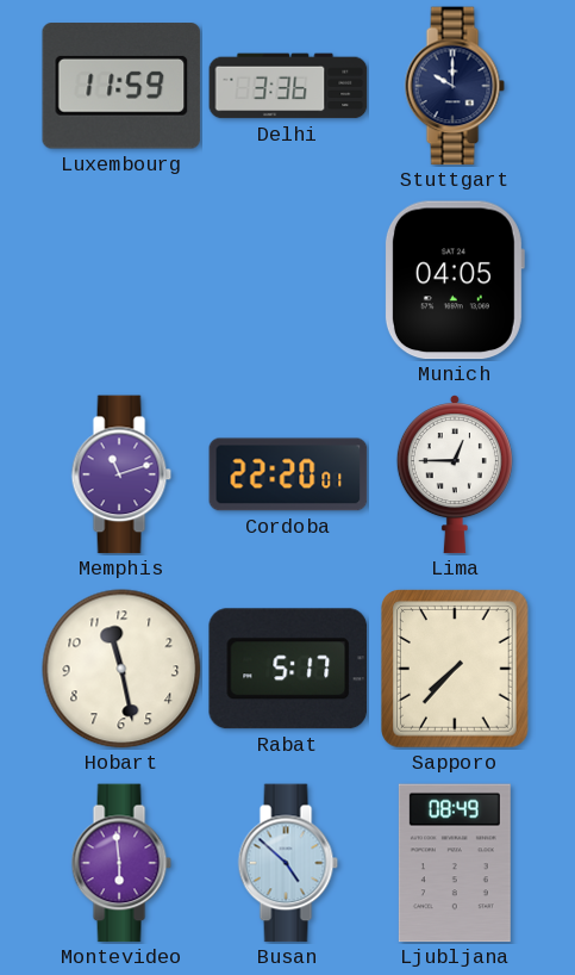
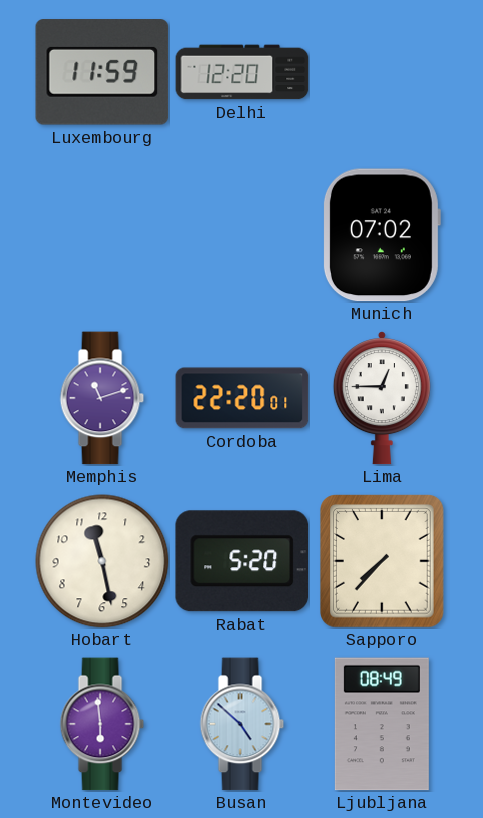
Delhi: 3:36 -> 12:20 (242, 72)
Stuttgart: 10:00 -> none (455, 86)
Munich: 04:05 -> 07:02 (381, 235)
Rabat: 5:17 -> 5:20 (241, 561)
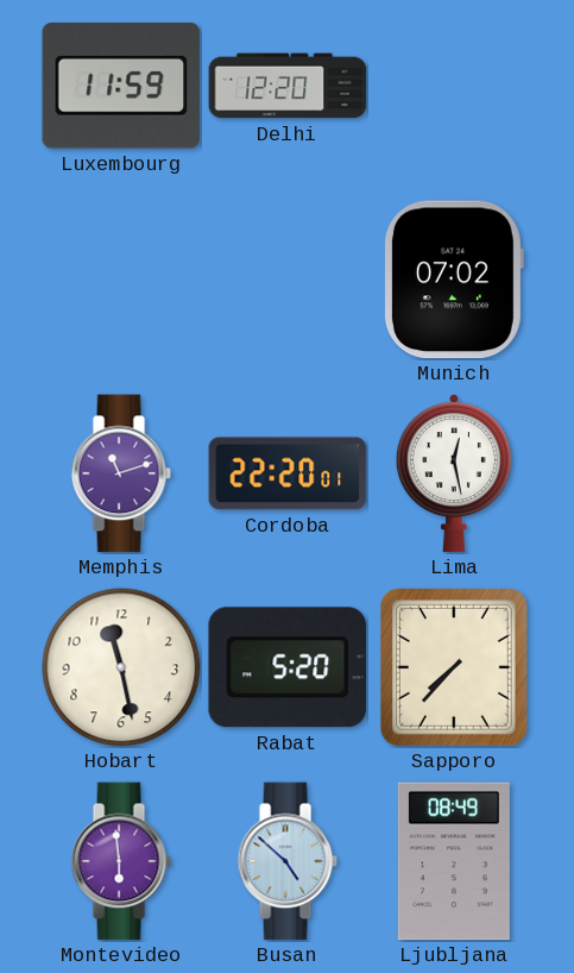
Lima: 12:45 -> 12:28 (454, 473)
